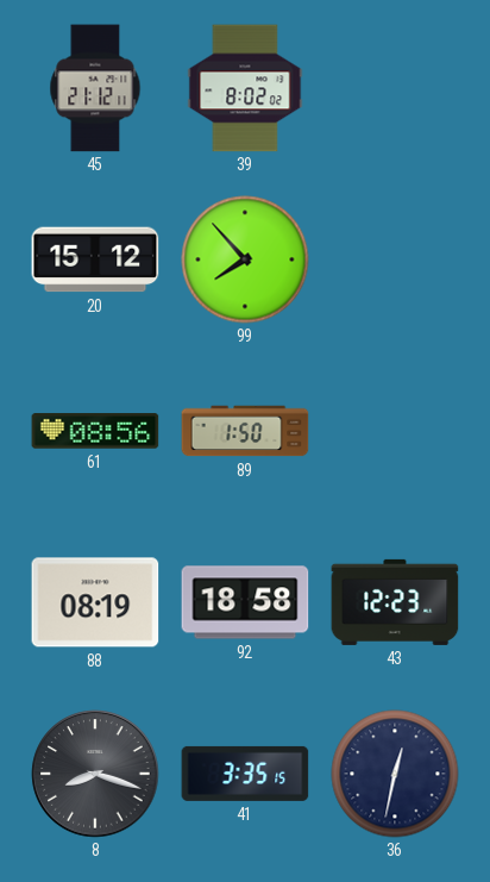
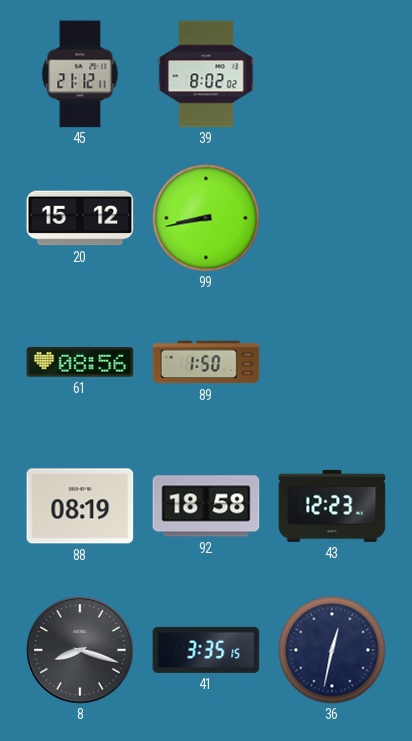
99: 7:53 -> 8:43 (206, 218)
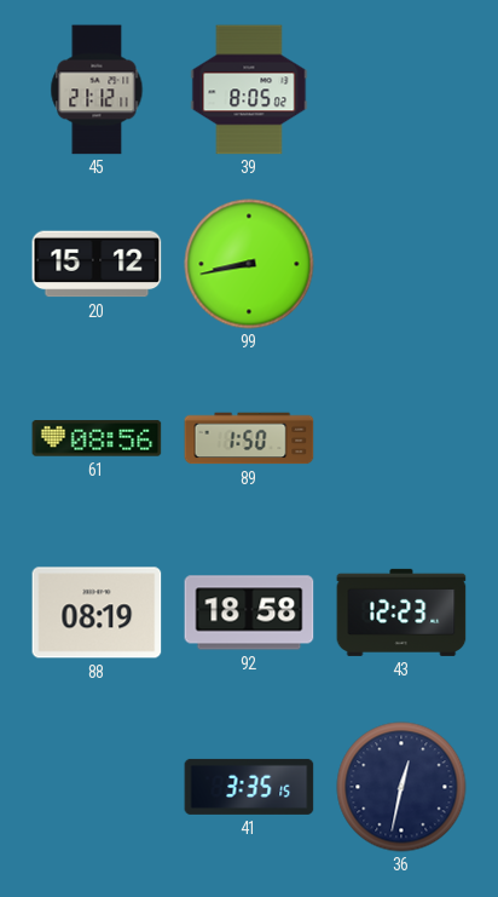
39: 8:02 -> 8:05 (249, 90)
8: 8:18 -> none (80, 650)
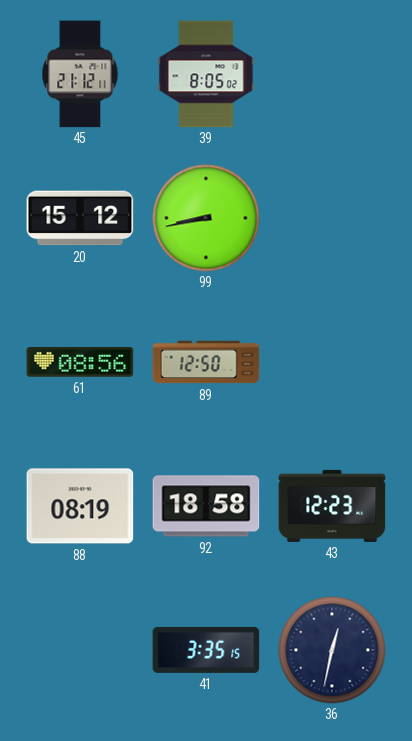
89: 1:50 -> 12:50 (206, 362)
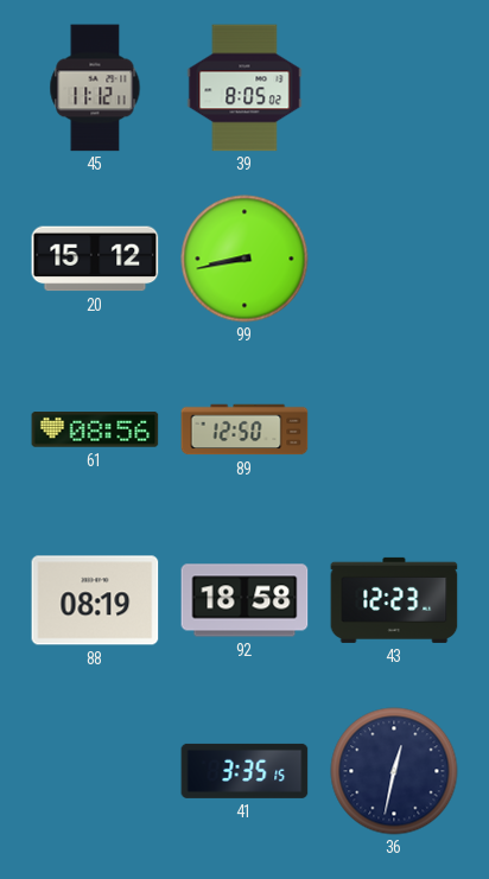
45: 21:12 -> 11:12 (95, 88)
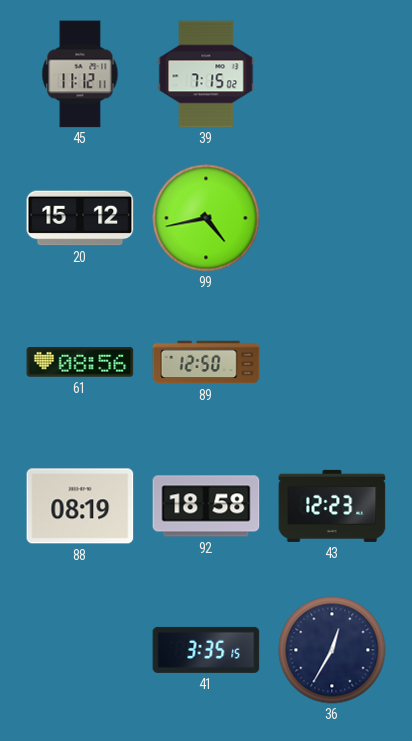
39: 8:05 -> 7:15 (206, 74)
99: 8:43 -> 4:43 (206, 218)
36: 12:32 -> 12:35 (332, 650)
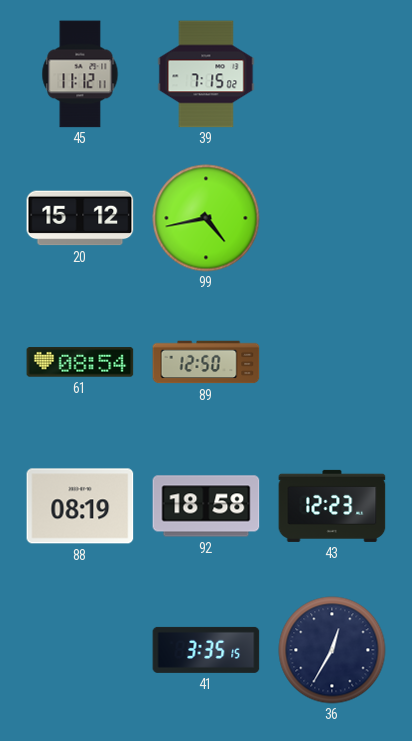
61: 08:56 -> 08:54 (80, 362)
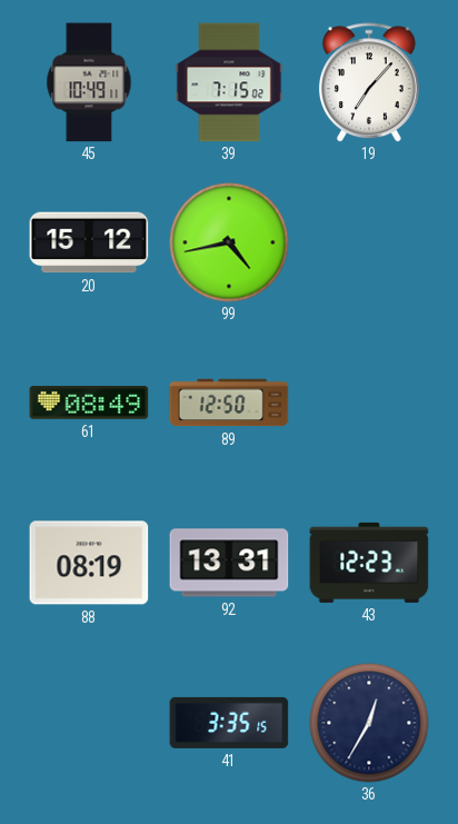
45: 11:12 -> 10:49 (89, 82)
19: none -> 7:07 (369, 82)
61: 08:54 -> 08:49 (89, 403)
92: 18:58 -> 13:31 (229, 563)
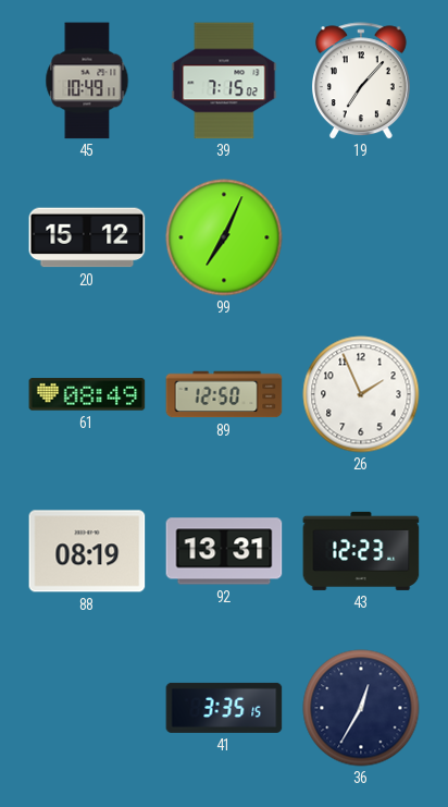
99: 4:43 -> 7:04 (224, 237)
26: none -> 1:56 (361, 394)
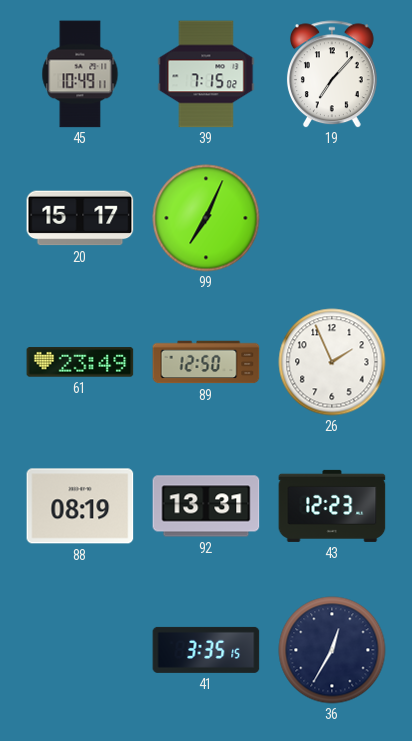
20: 15:12 -> 15:17 (80, 218)
61: 08:49 -> 23:49 (80, 362)
